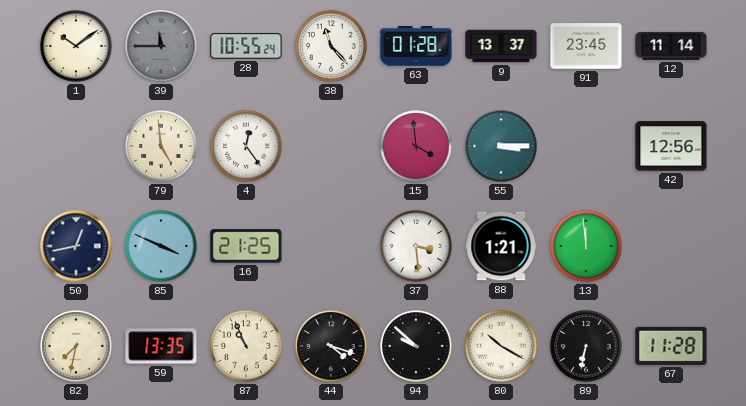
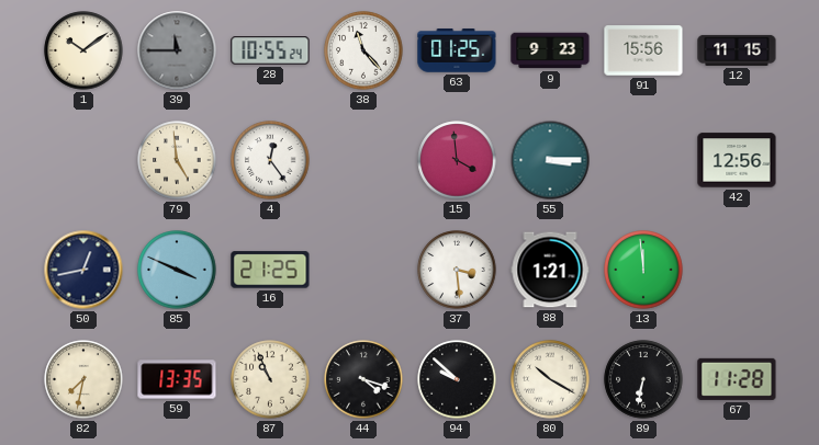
63: 01:28 -> 01:25 (457, 50)
9: 13:37 -> 9:23 (550, 50)
91: 23:45 -> 15:56 (643, 50)
12: 11:14 -> 11:15 (737, 50)
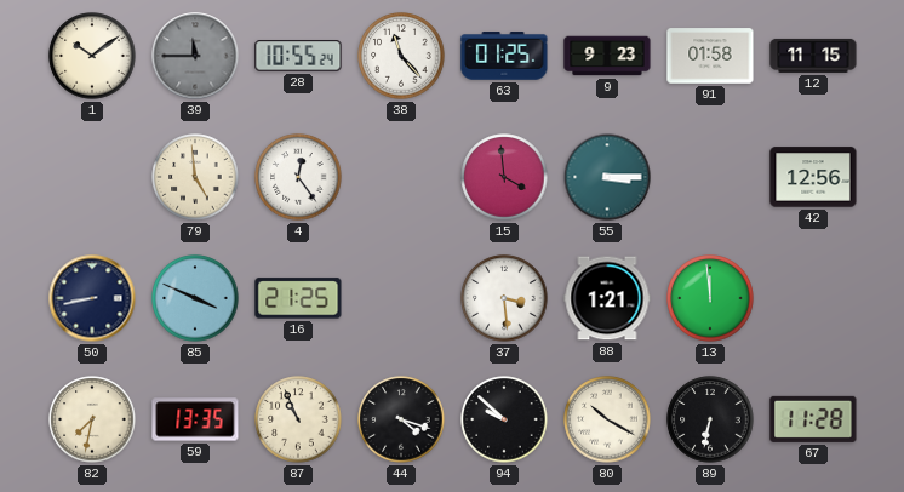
91: 15:56 -> 01:58 (710, 56)
50: 12:43 -> 8:43 (92, 298)
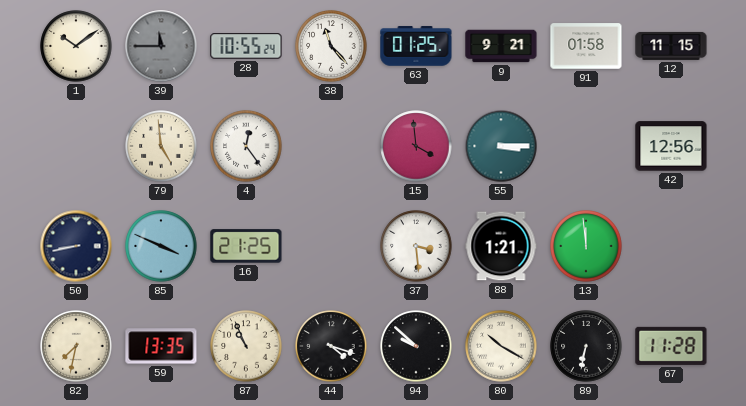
9: 9:23 -> 9:21 (501, 46)
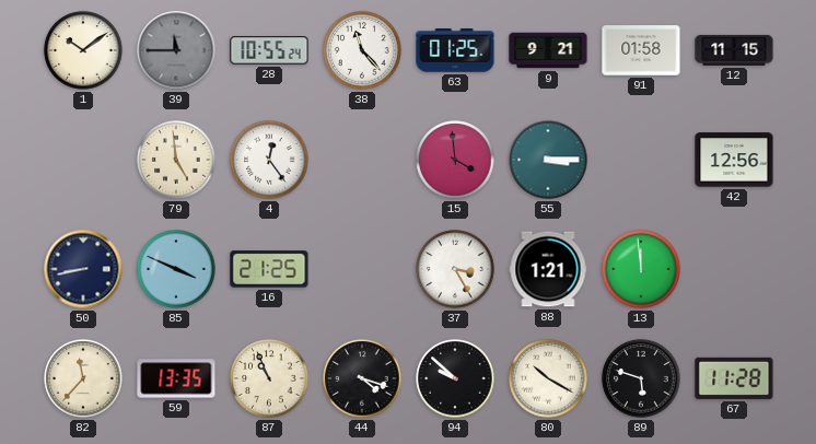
37: 3:29 -> 3:25 (455, 269)
82: 7:32 -> 11:37 (83, 378)
89: 6:32 -> 5:48 (641, 378)
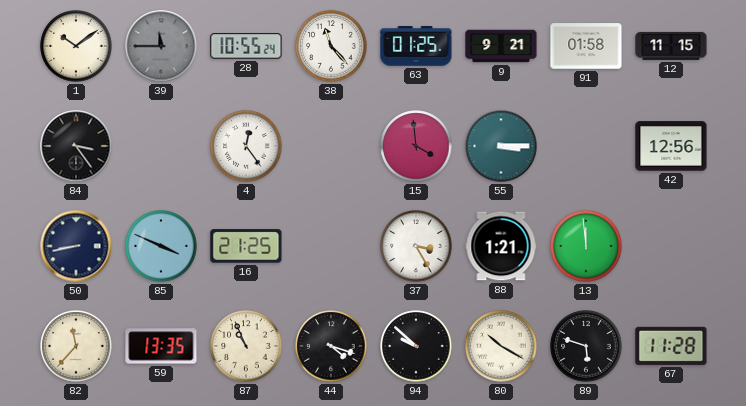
84: none -> 3:24 (76, 146)
79: 4:59 -> none (176, 160)
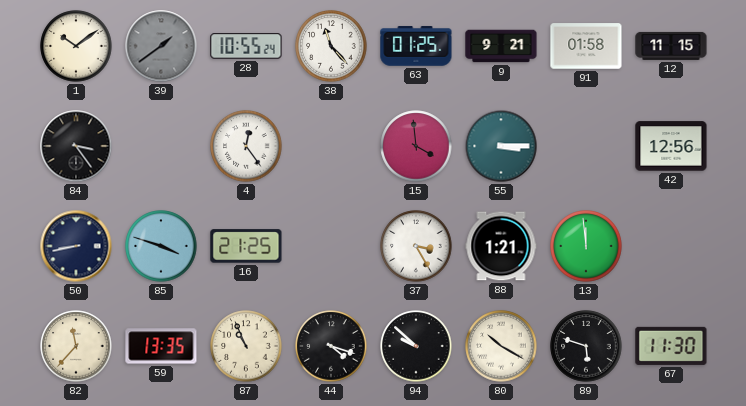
39: 11:45 -> 1:39 (161, 46)
85: 3:49 -> 3:48 (161, 246)
67: 11:28 -> 11:30 (671, 346)
